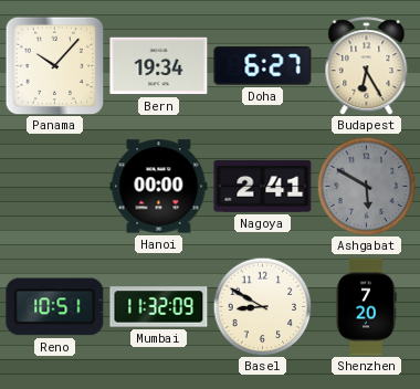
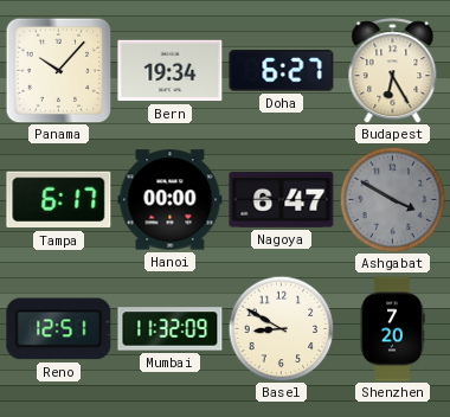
Tampa: none -> 6:17 (59, 200)
Nagoya: 2:41 -> 6:47 (282, 199)
Ashgabat: 5:50 -> 3:50 (392, 199)
Reno: 10:51 -> 12:51 (59, 329)
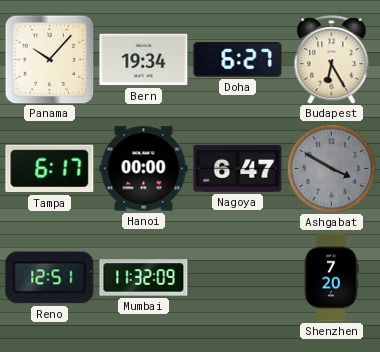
Basel: 8:50 -> none (281, 328)
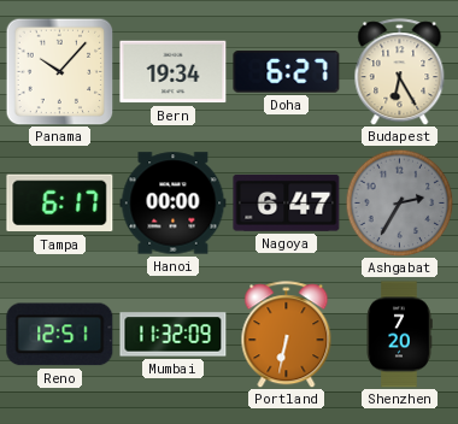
Ashgabat: 3:50 -> 2:35 (399, 202)
Portland: none -> 6:32 (287, 335)
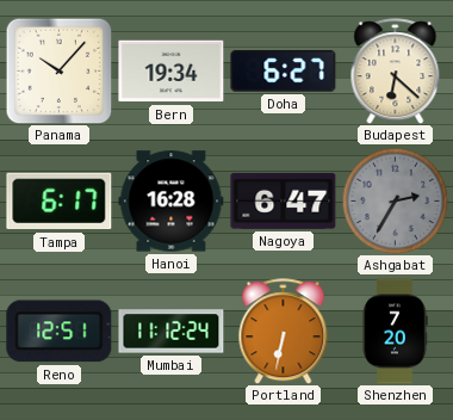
Budapest: 6:25 -> 6:22 (396, 72)
Hanoi: 00:00 -> 16:28 (172, 202)
Mumbai: 11:32 -> 11:12 (172, 332)
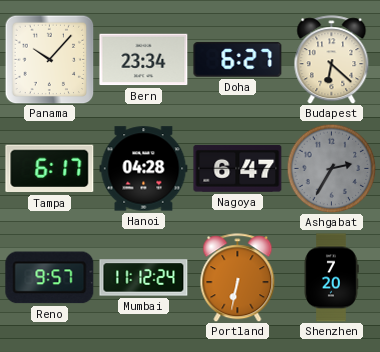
Bern: 19:34 -> 23:34 (144, 60)
Hanoi: 16:28 -> 04:28 (144, 169)
Reno: 12:51 -> 9:57 (50, 278)
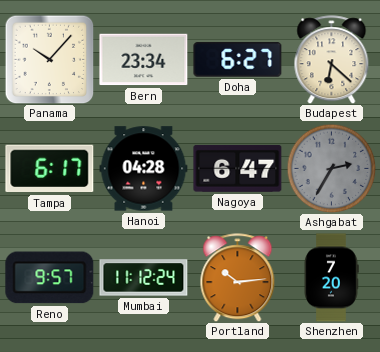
Portland: 6:32 -> 10:14 (238, 278)
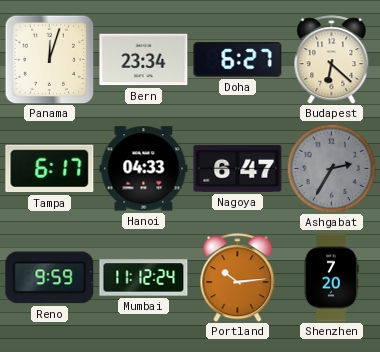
Panama: 10:07 -> 12:03 (49, 59)
Hanoi: 04:28 -> 04:33 (144, 169)
Reno: 9:57 -> 9:59 (50, 278)
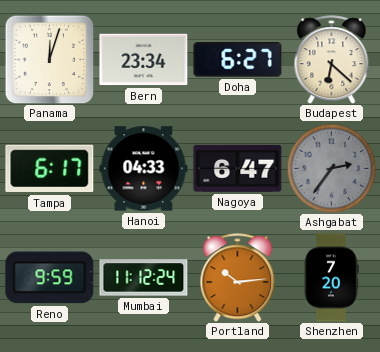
Ashgabat: 2:35 -> 2:36 (331, 168)
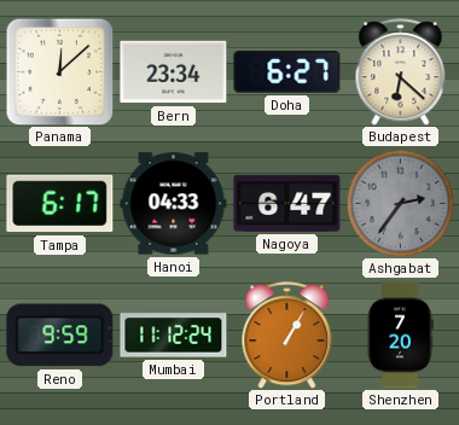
Panama: 12:03 -> 12:08 (59, 71)
Portland: 10:14 -> 1:05 (287, 336)
